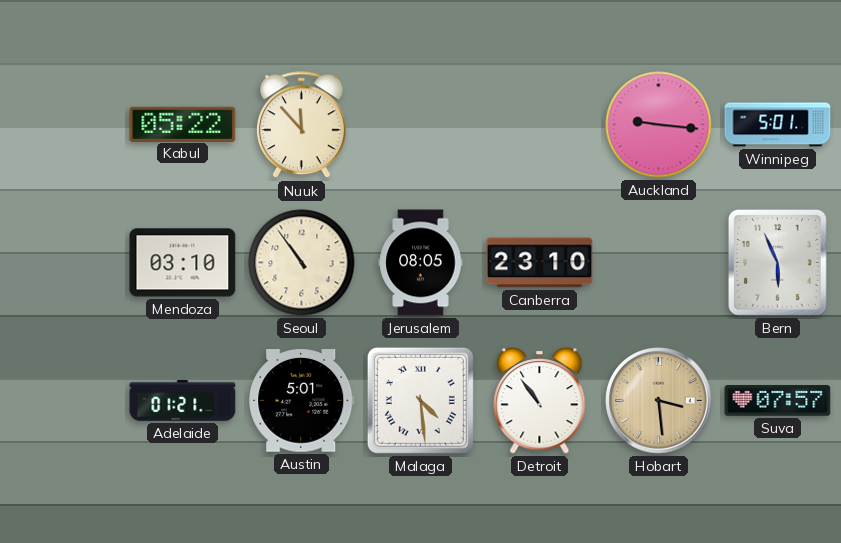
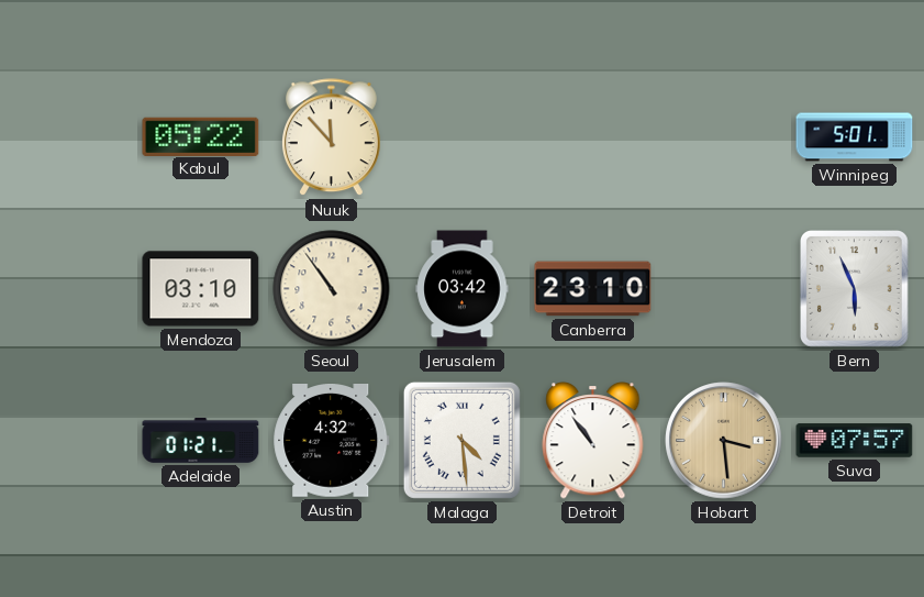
Auckland: 9:16 -> none (659, 125)
Jerusalem: 08:05 -> 03:42 (463, 289)
Austin: 5:01 -> 4:32 (332, 441)
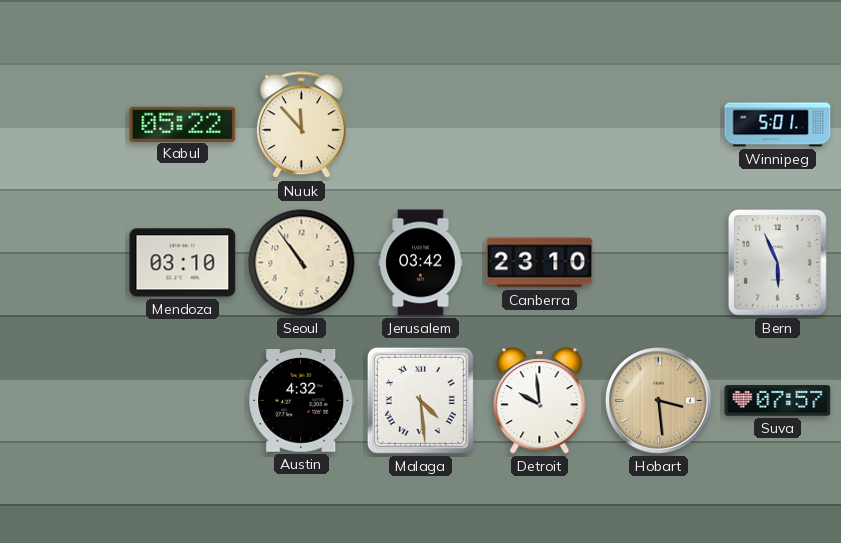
Adelaide: 01:21 -> none (201, 441)
Detroit: 10:54 -> 9:59 (540, 401)
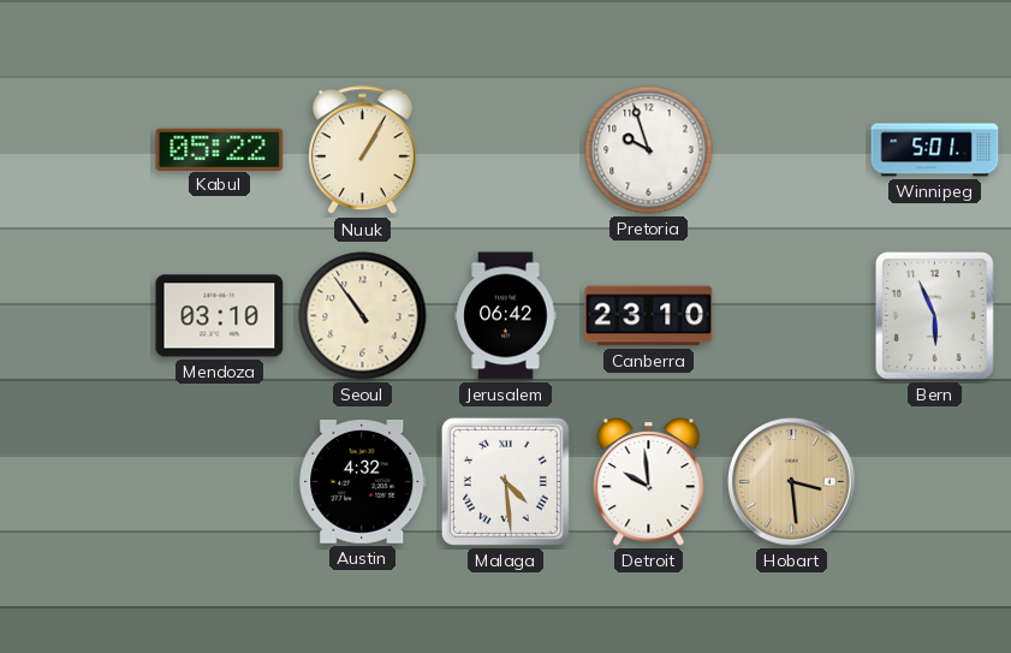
Nuuk: 11:53 -> 1:05 (362, 150)
Pretoria: none -> 9:57 (649, 150)
Jerusalem: 03:42 -> 06:42 (506, 316)
Suva: 07:57 -> none (778, 401)
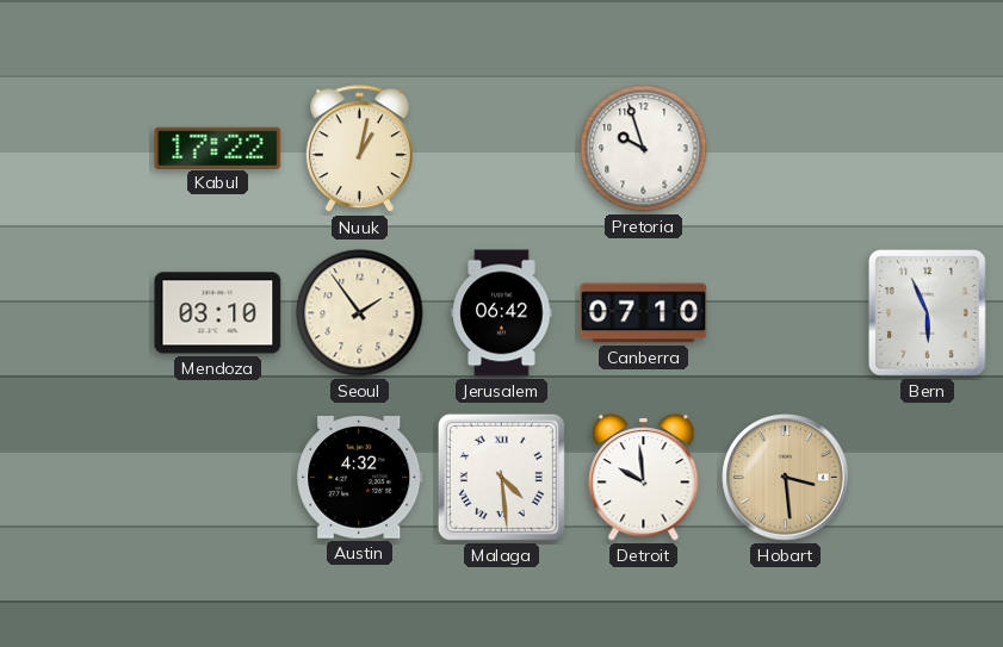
Kabul: 05:22 -> 17:22 (218, 148)
Nuuk: 1:05 -> 1:02 (359, 149)
Winnipeg: 5:01 -> none (935, 150)
Seoul: 10:54 -> 1:54 (360, 313)
Canberra: 23:10 -> 07:10 (644, 313)
